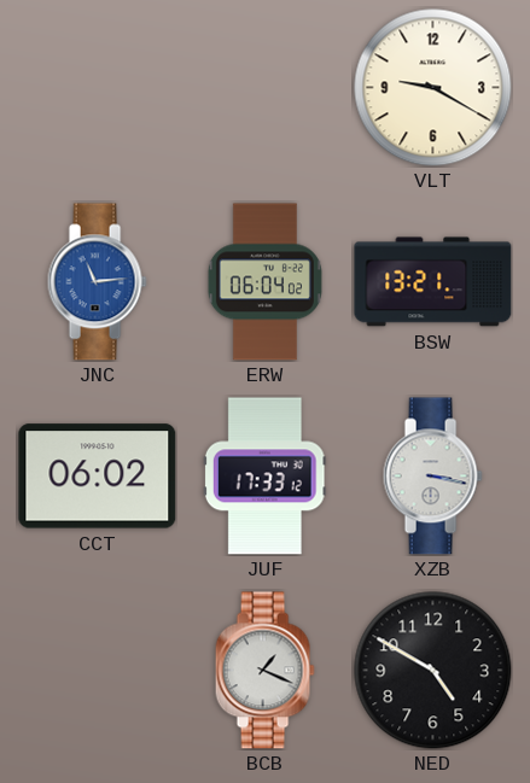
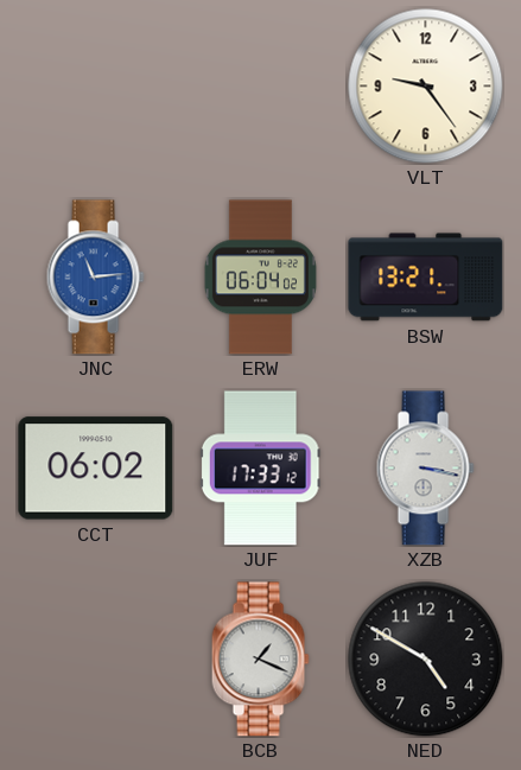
VLT: 9:20 -> 9:24 (426, 87)
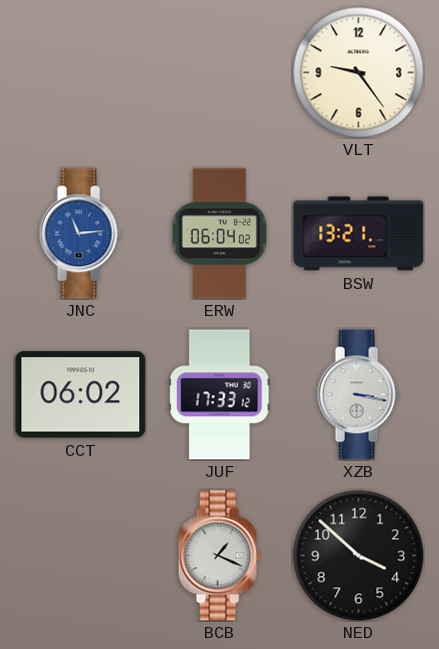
NED: 4:50 -> 3:52 (359, 556)
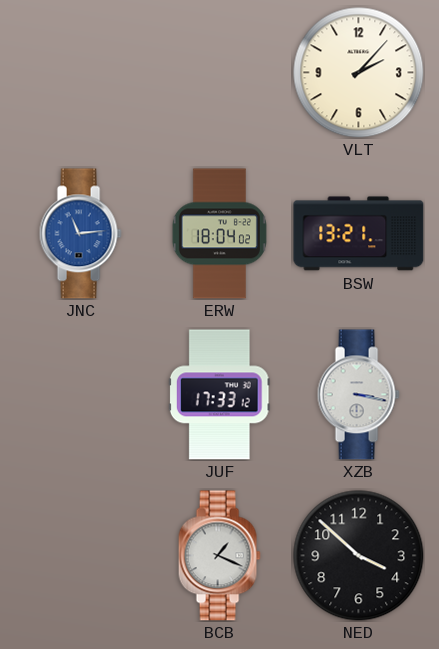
VLT: 9:24 -> 2:07 (359, 73)
ERW: 06:04 -> 18:04 (219, 234)
CCT: 06:02 -> none (81, 395)
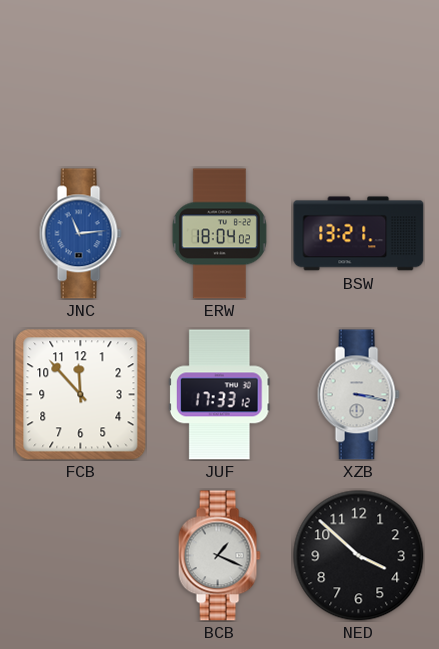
VLT: 2:07 -> none (359, 73)
FCB: none -> 11:53 (81, 395)
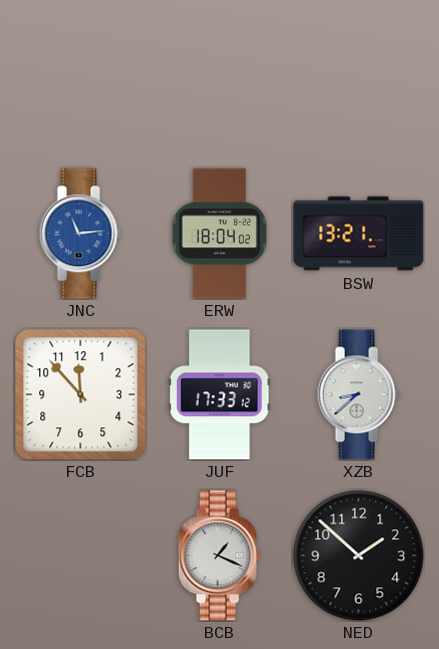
XZB: 3:17 -> 8:38 (358, 395)
NED: 3:52 -> 1:52 (359, 556)
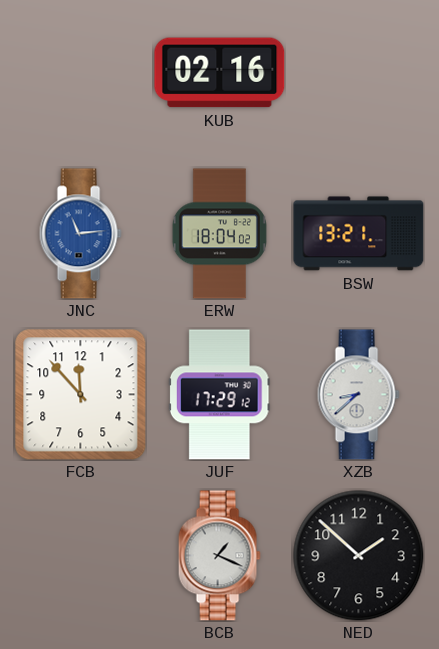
KUB: none -> 02:16 (220, 73)
JUF: 17:33 -> 17:29 (219, 395)
